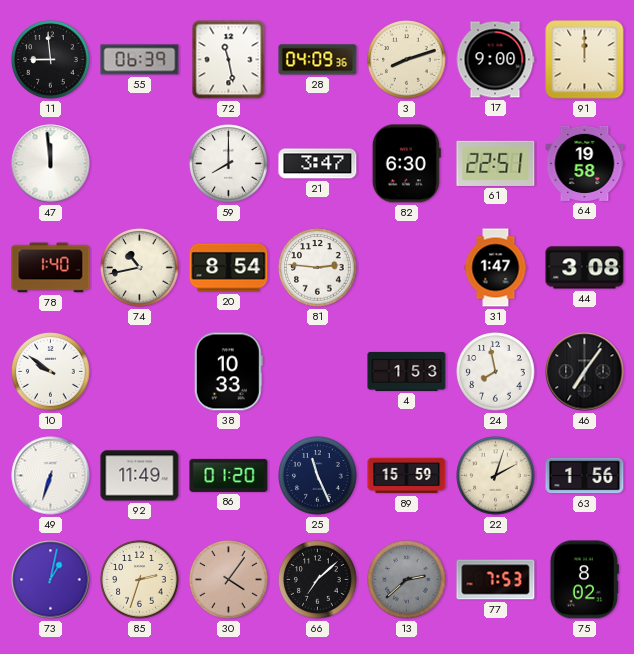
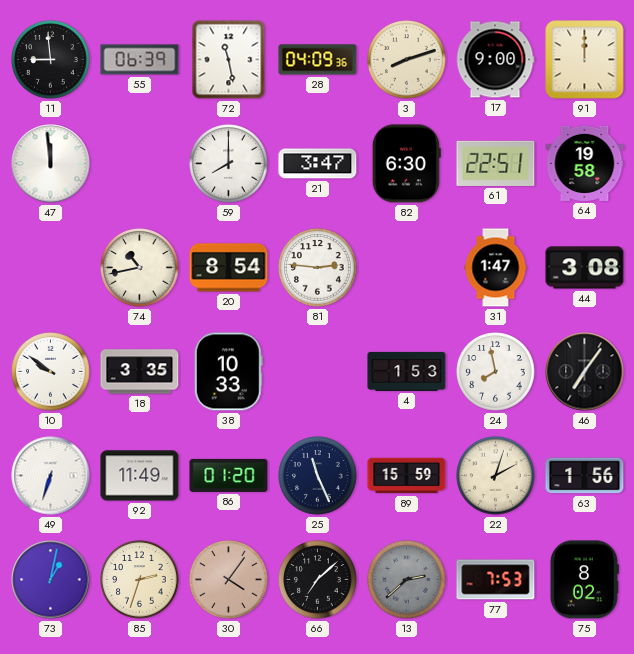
78: 1:40 -> none (51, 268)
18: none -> 3:35 (140, 372)
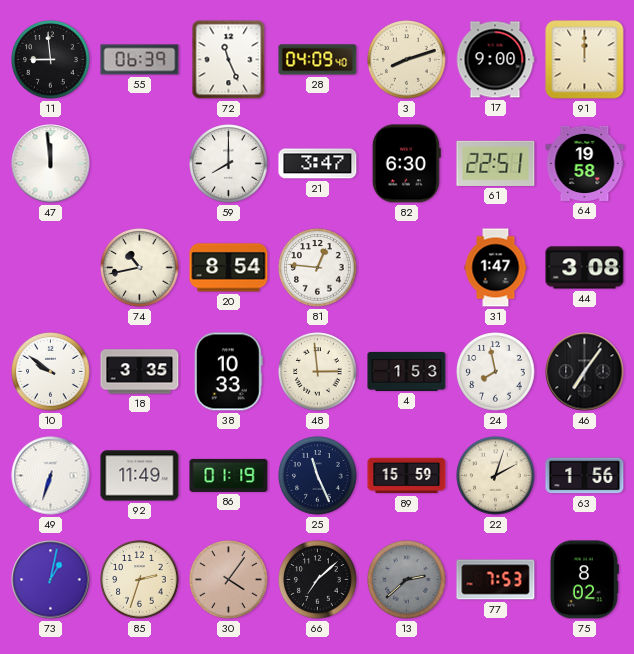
72: 11:28 -> 11:26 (229, 60)
28: 04:09:36 -> 04:09:40 (318, 60)
81: 2:46 -> 12:46 (318, 268)
48: none -> 2:59 (318, 372)
86: 01:20 -> 01:19 (229, 475)
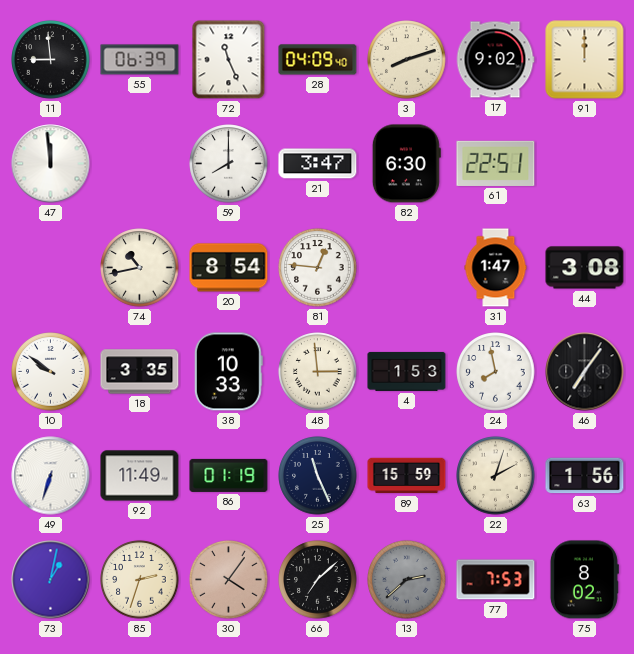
17: 9:00 -> 9:02 (495, 60)
64: 19:58 -> none (585, 163)
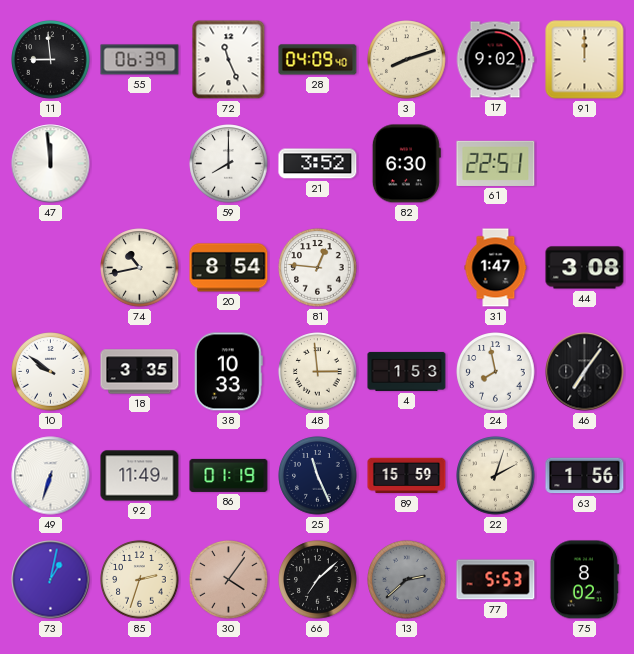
21: 3:47 -> 3:52 (318, 164)
77: 7:53 -> 5:53 (496, 580)
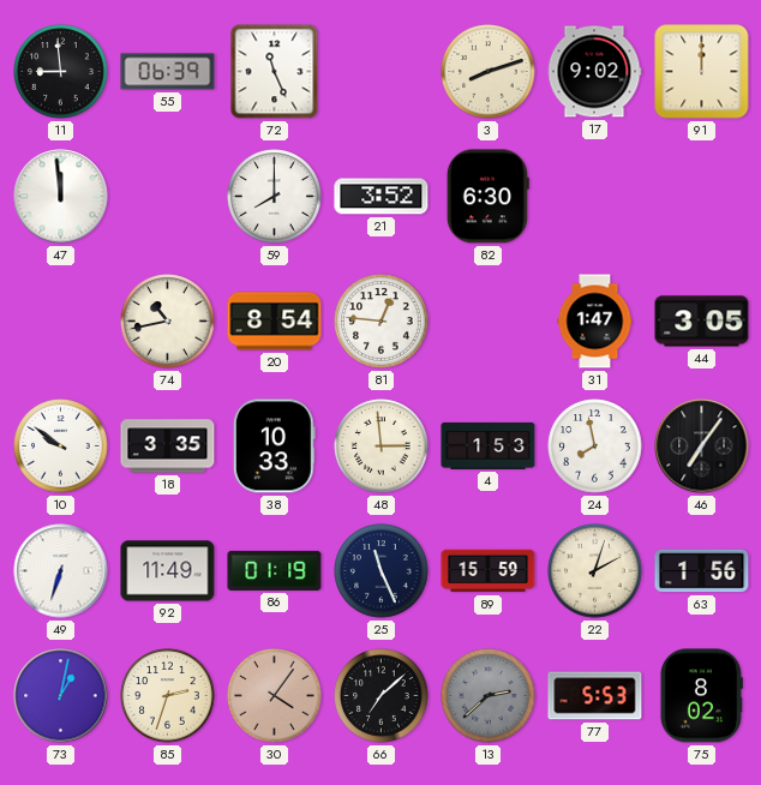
28: 04:09 -> none (318, 60)
61: 22:51 -> none (496, 163)
44: 3:08 -> 3:05 (702, 322)
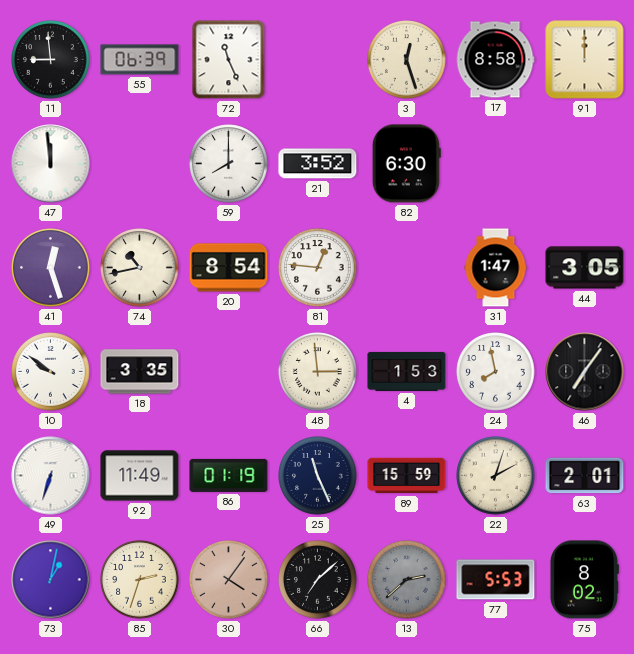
3: 8:12 -> 12:27 (407, 60)
17: 9:02 -> 8:58 (495, 60)
41: none -> 12:27 (51, 268)
38: 10:33 -> none (274, 447)
63: 1:56 -> 2:01 (585, 476)
